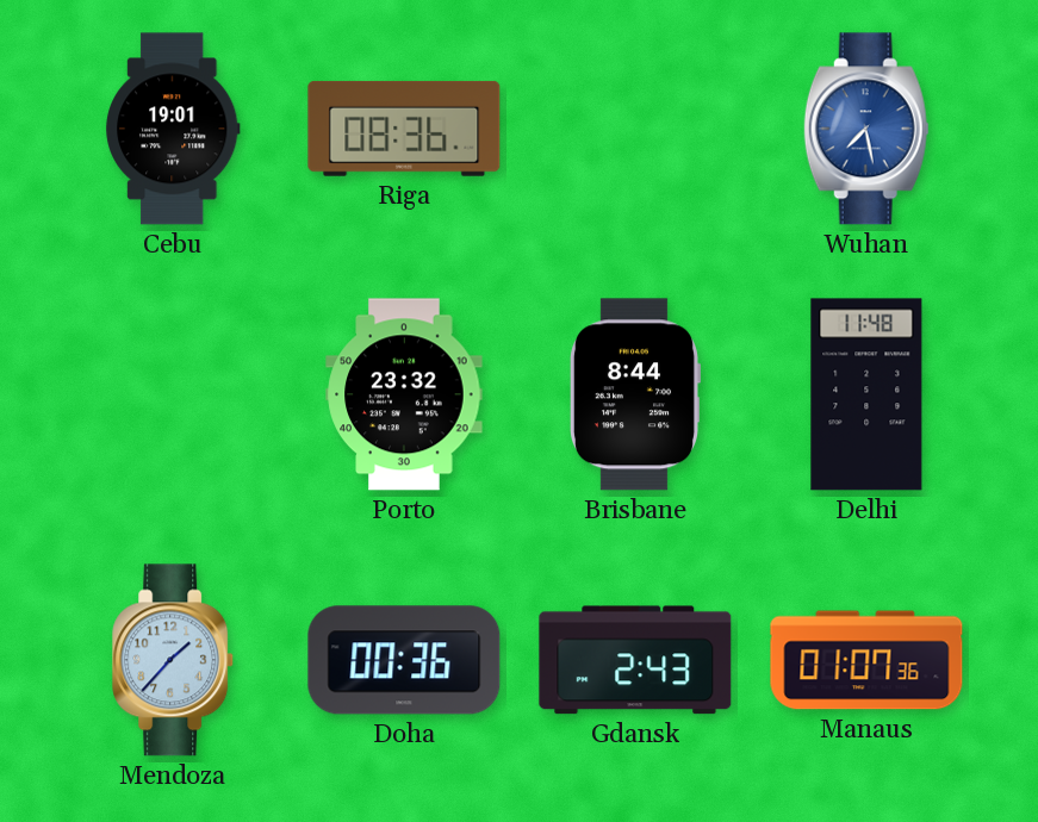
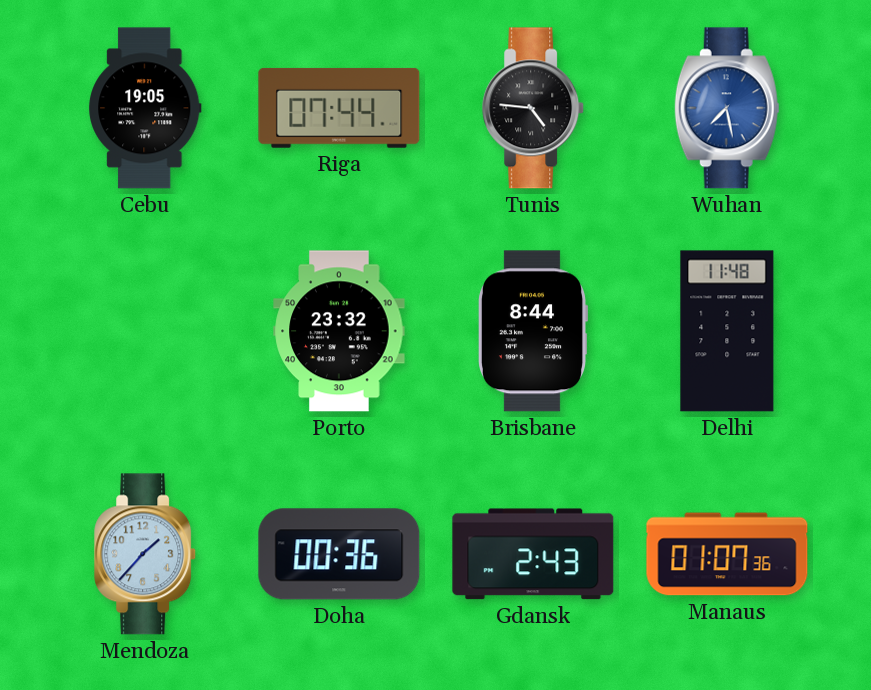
Cebu: 19:01 -> 19:05 (146, 108)
Riga: 08:36 -> 07:44 (339, 108)
Tunis: none -> 4:46 (534, 108)
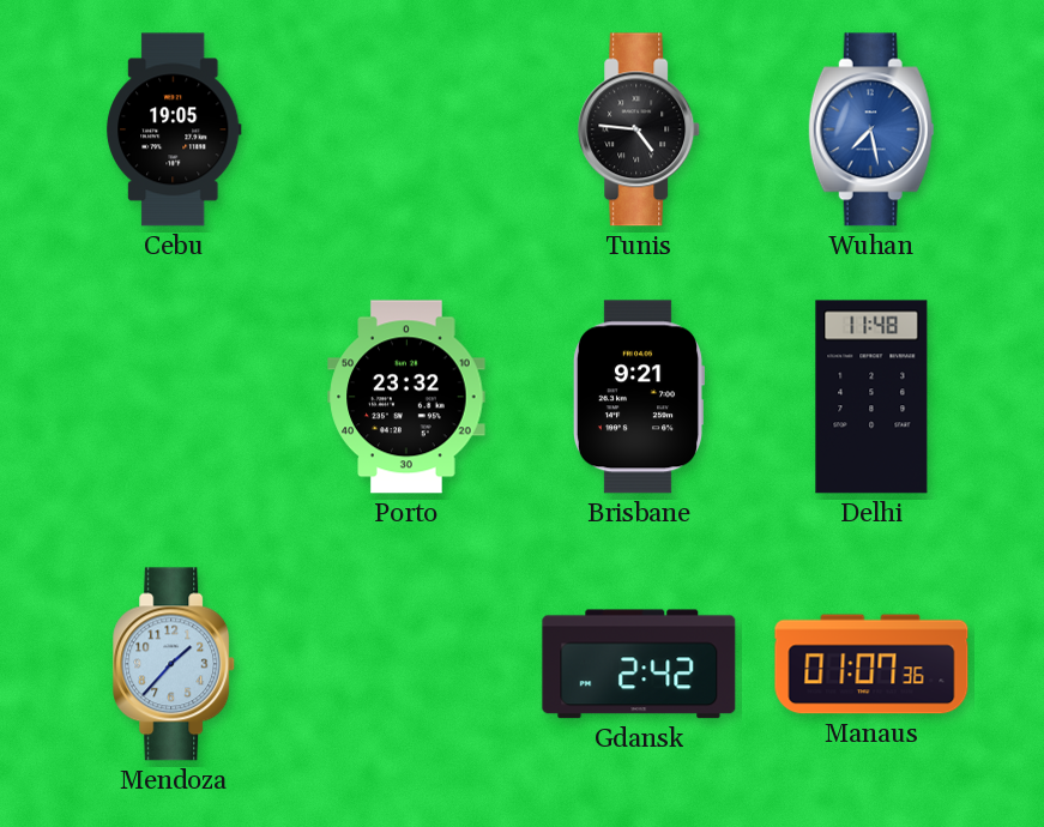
Riga: 07:44 -> none (339, 108)
Brisbane: 8:44 -> 9:21 (638, 397)
Doha: 00:36 -> none (339, 554)
Gdansk: 2:43 -> 2:42 (639, 664)
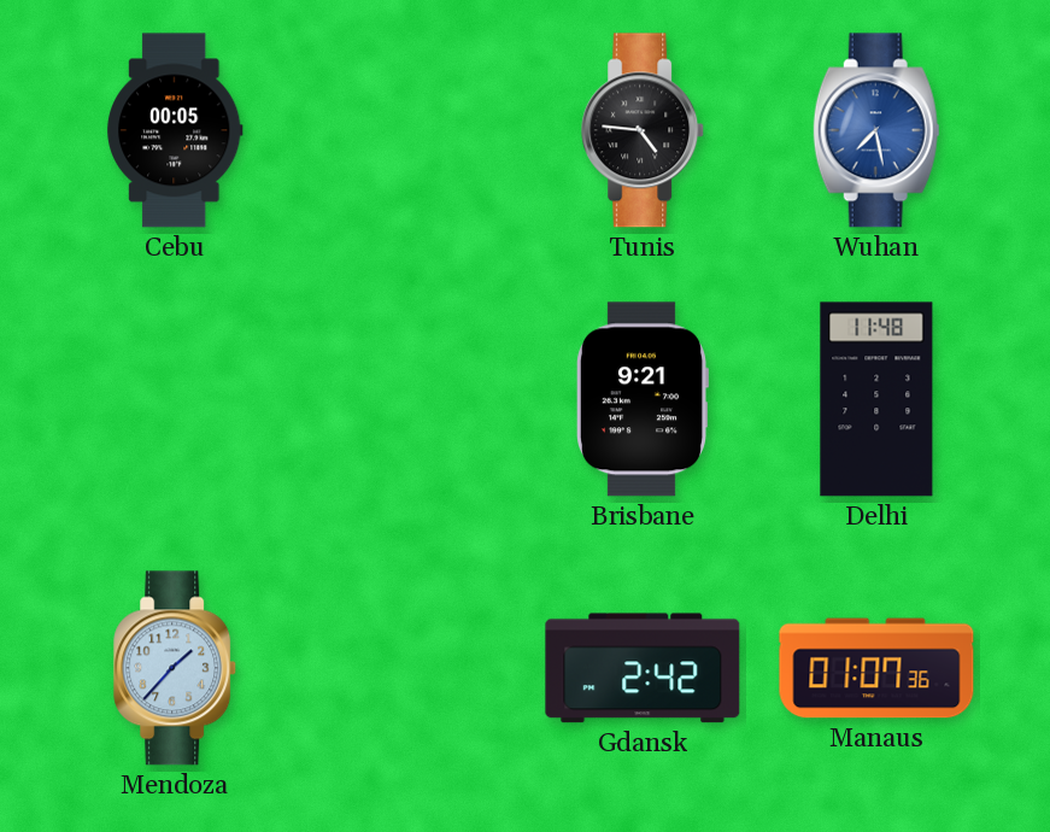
Cebu: 19:05 -> 00:05 (176, 130)
Porto: 23:32 -> none (406, 397)
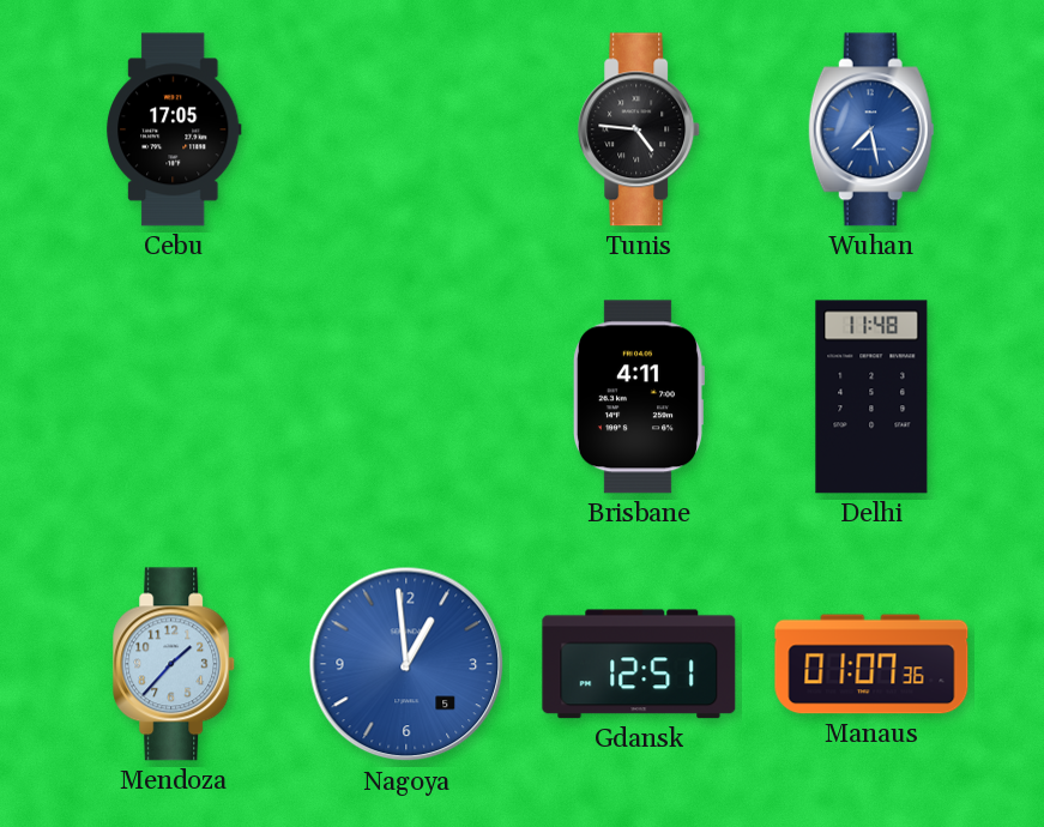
Cebu: 00:05 -> 17:05 (175, 129)
Brisbane: 9:21 -> 4:11 (638, 397)
Nagoya: none -> 12:59 (406, 664)
Gdansk: 2:42 -> 12:51 (639, 664)
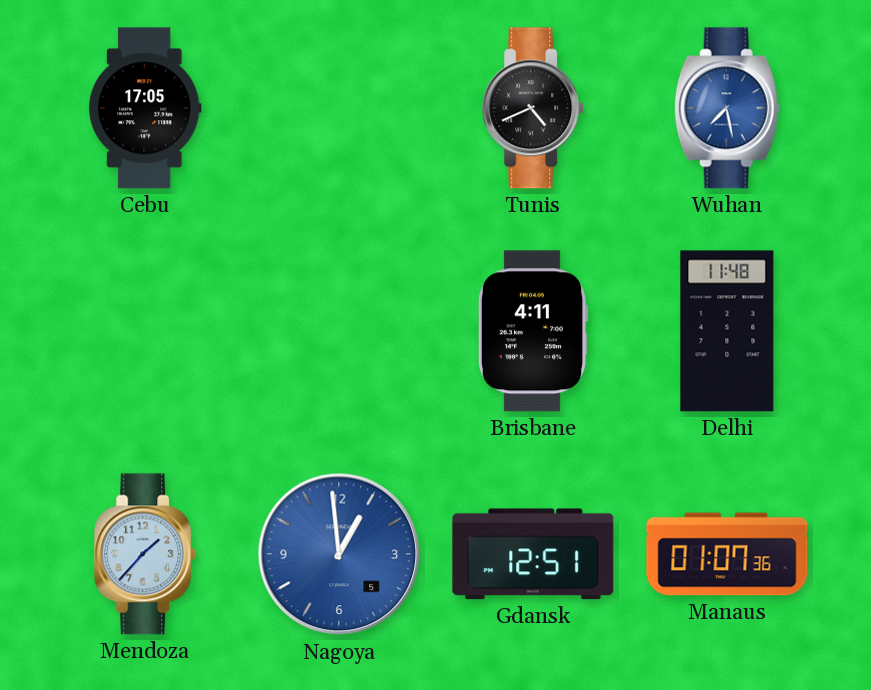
Tunis: 4:46 -> 4:41 (534, 108)
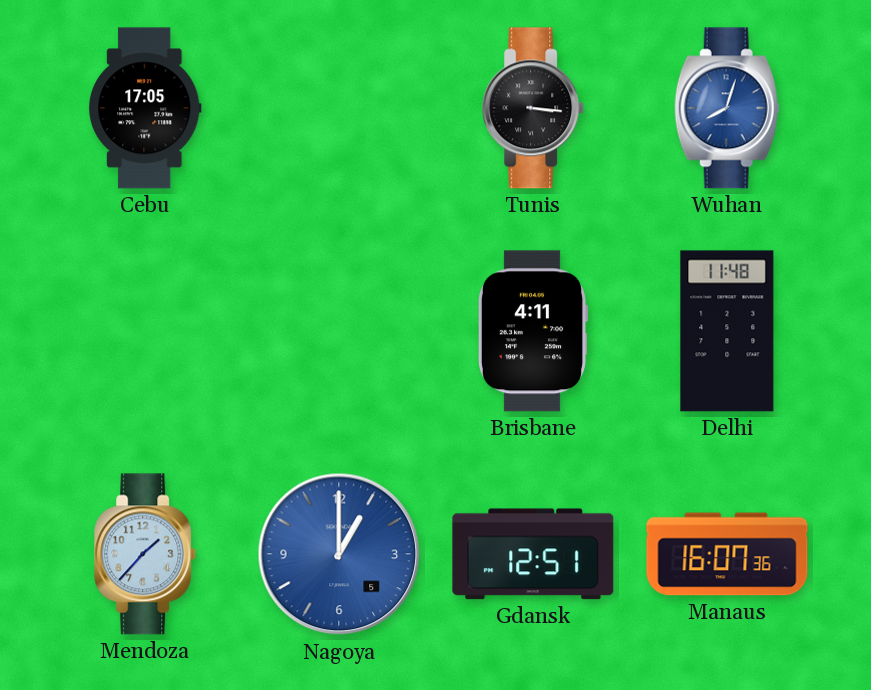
Tunis: 4:41 -> 3:16 (534, 108)
Wuhan: 7:28 -> 8:03 (727, 108)
Nagoya: 12:59 -> 1:00 (339, 554)
Manaus: 01:07 -> 16:07 (727, 554)
